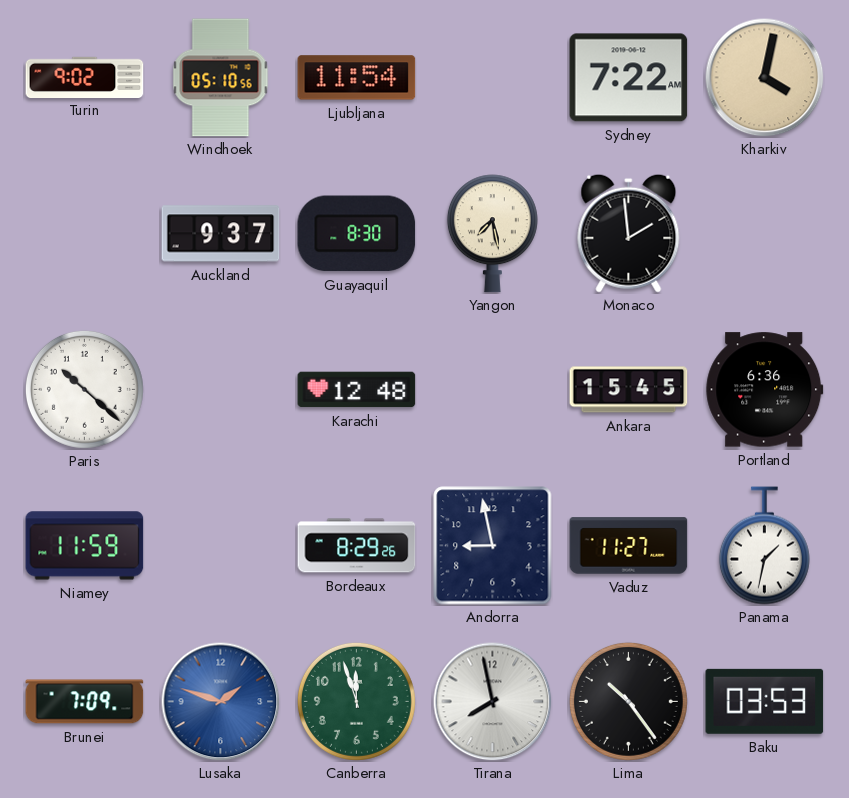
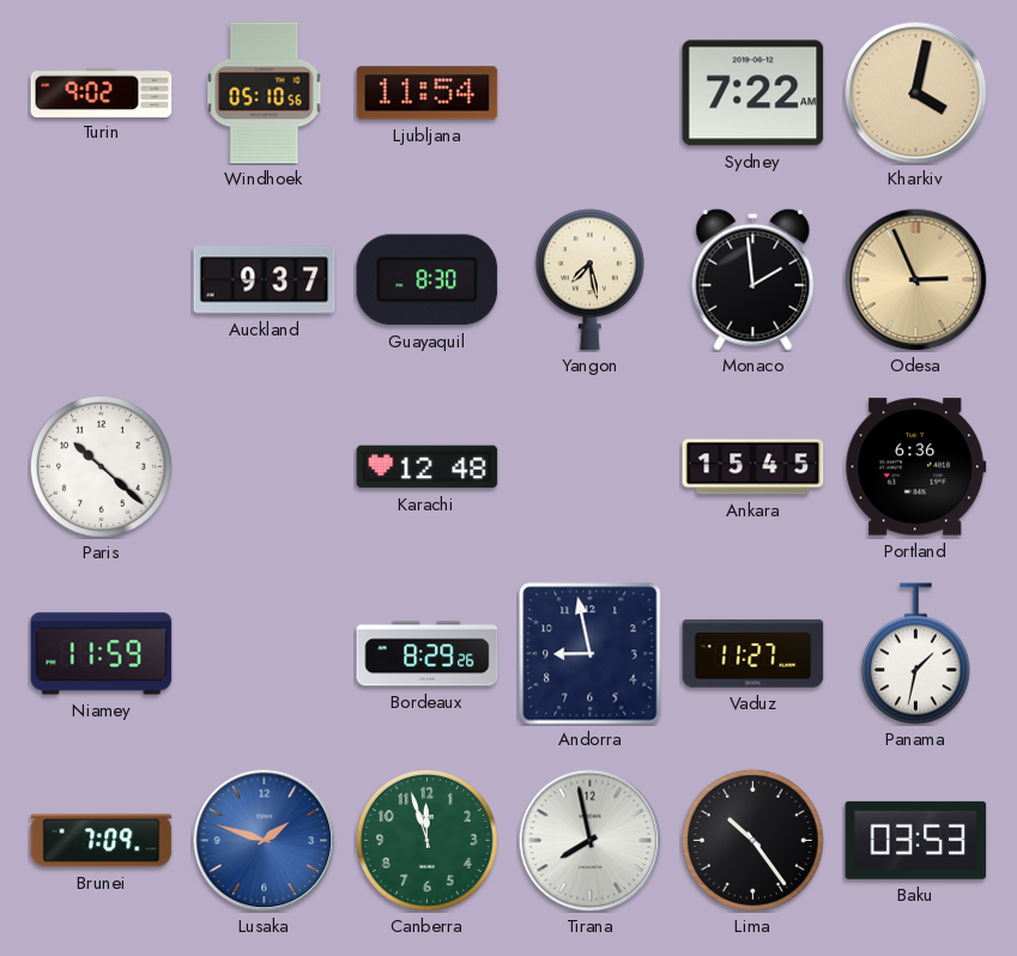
Odesa: none -> 2:56 (916, 280)
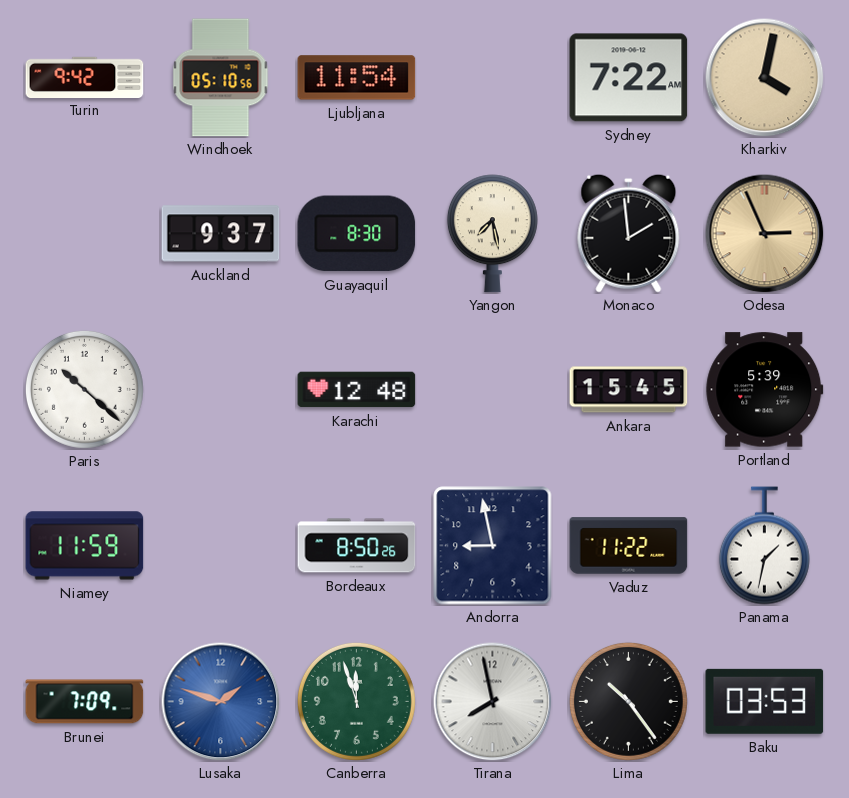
Turin: 9:02 -> 9:42 (85, 77)
Portland: 6:36 -> 5:39 (765, 390)
Bordeaux: 8:29 -> 8:50 (357, 546)
Vaduz: 11:27 -> 11:22 (629, 546)
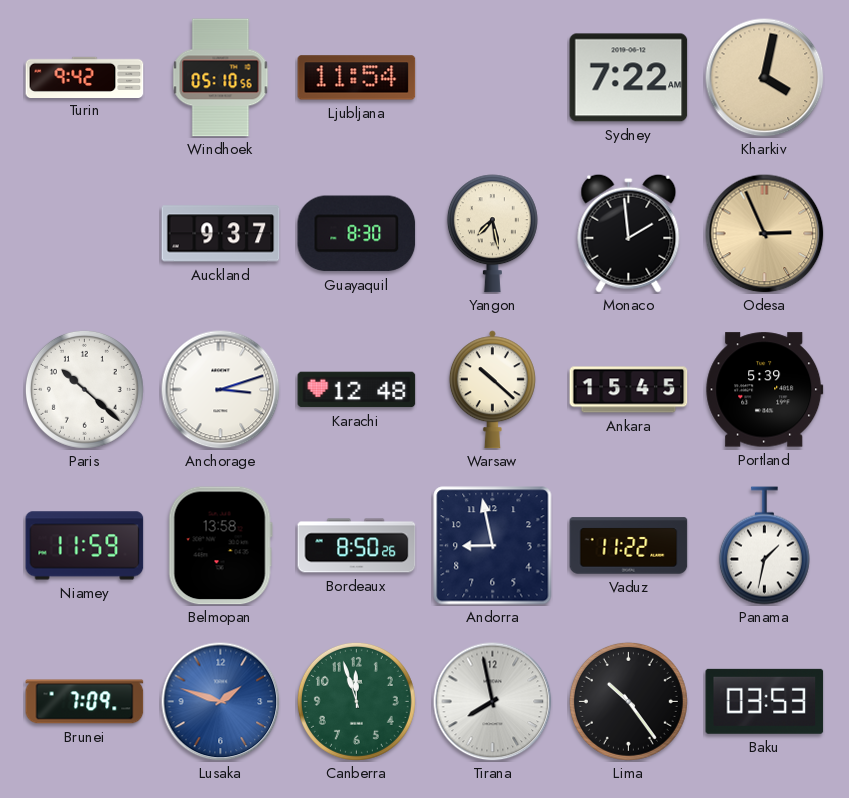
Anchorage: none -> 3:12 (221, 390)
Warsaw: none -> 10:22 (492, 390)
Belmopan: none -> 13:58 (220, 546)
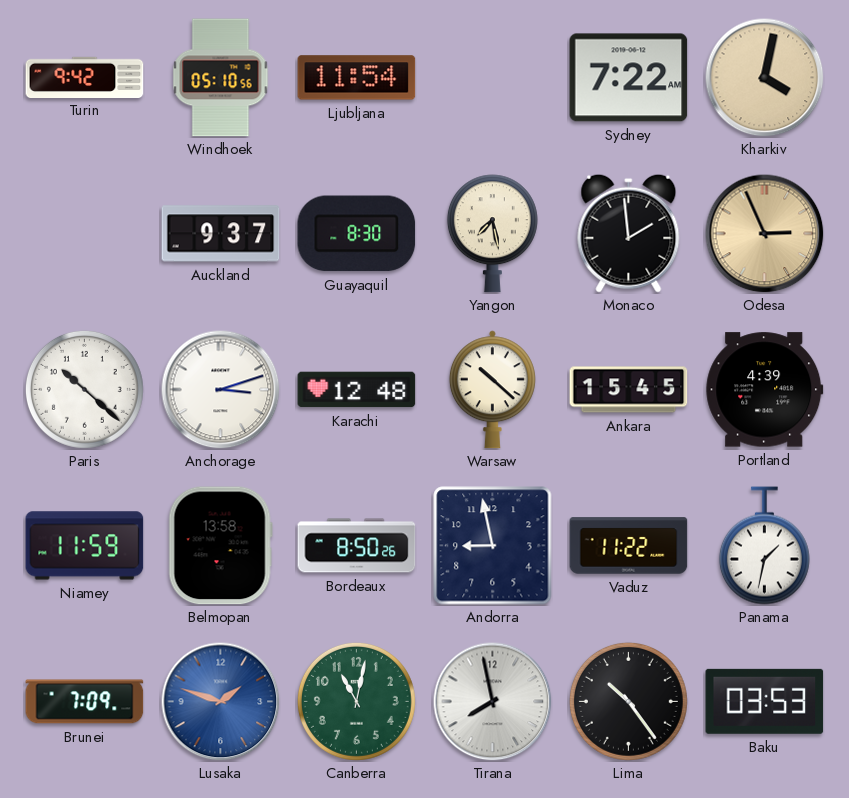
Portland: 5:39 -> 4:39 (765, 390)
Canberra: 11:57 -> 11:02 (356, 701)
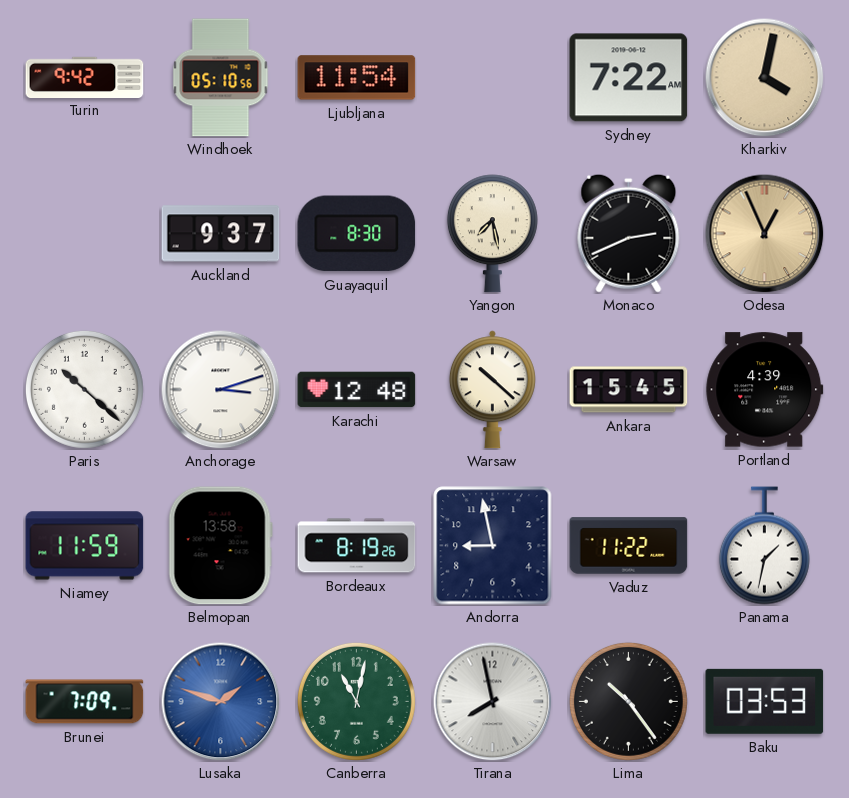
Monaco: 1:59 -> 2:41 (629, 233)
Odesa: 2:56 -> 12:56 (765, 234)
Bordeaux: 8:50 -> 8:19 (357, 546)
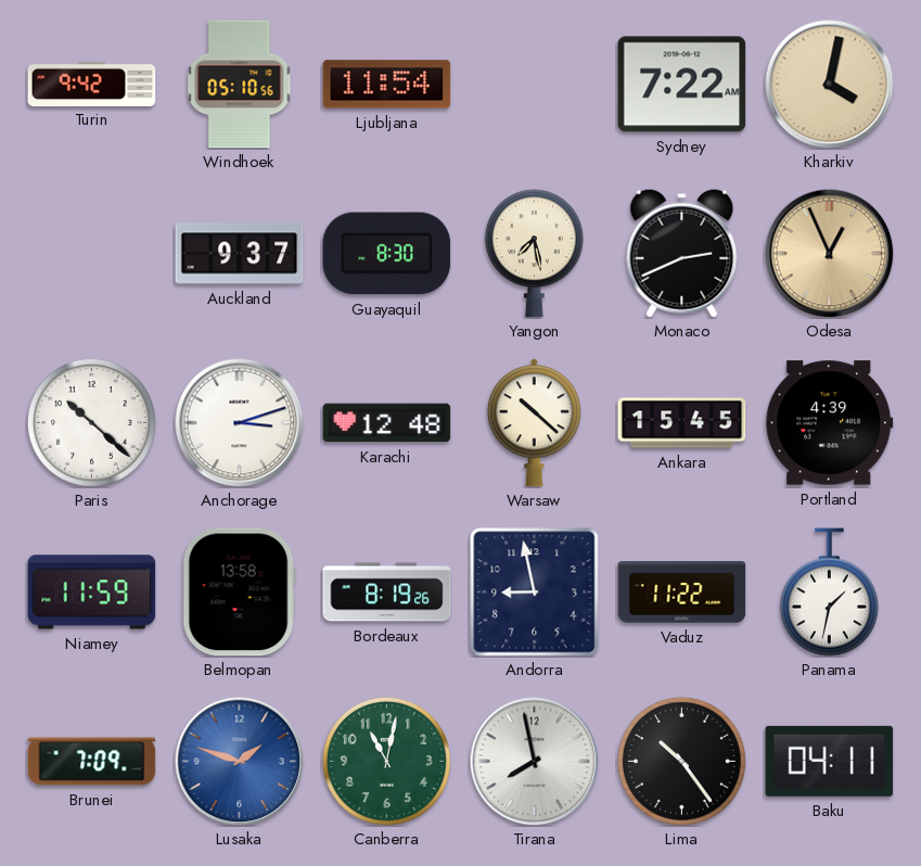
Baku: 03:53 -> 04:11 (830, 761)
